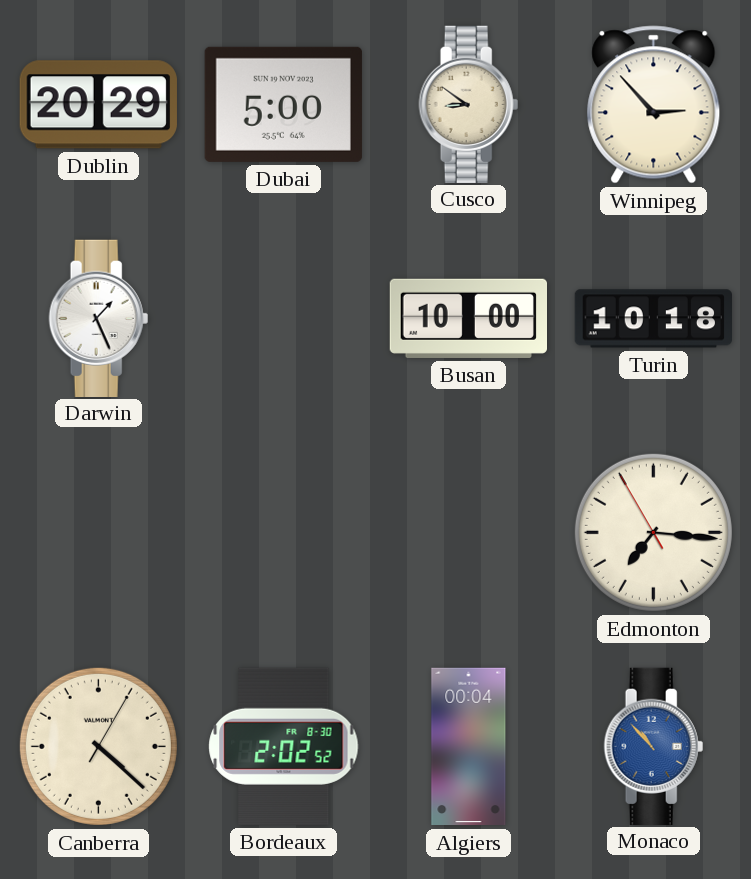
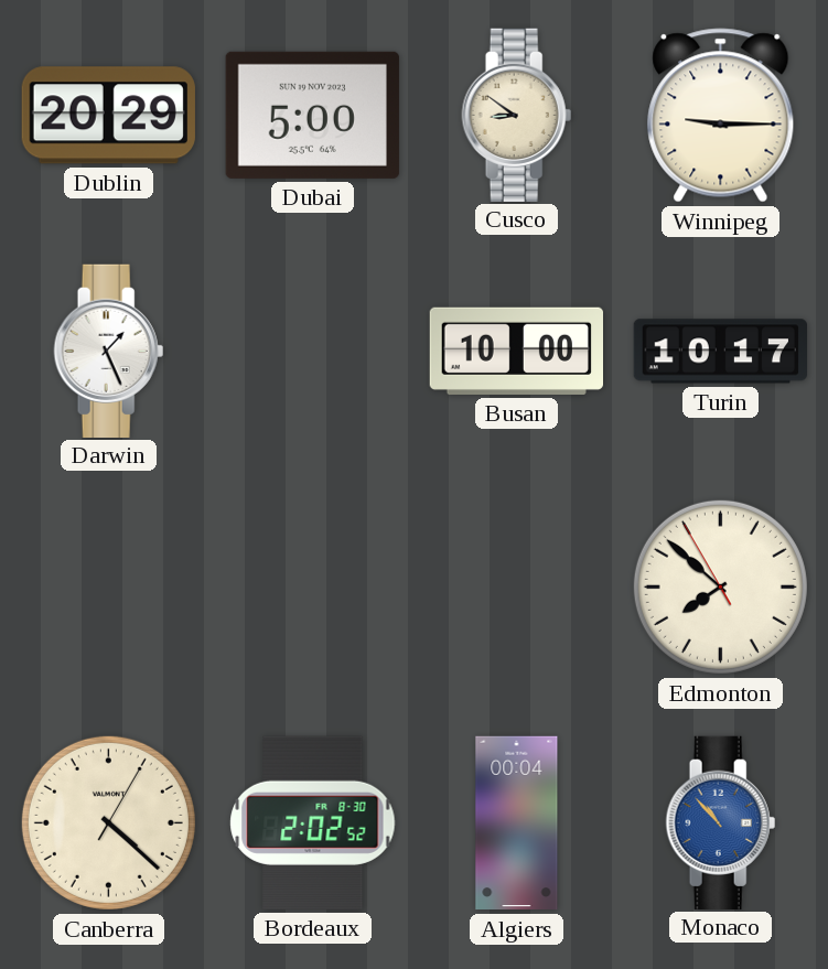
Winnipeg: 2:53 -> 9:15 (721, 116)
Turin: 10:18 -> 10:17 (720, 352)
Edmonton: 7:15 -> 7:51 (720, 586)
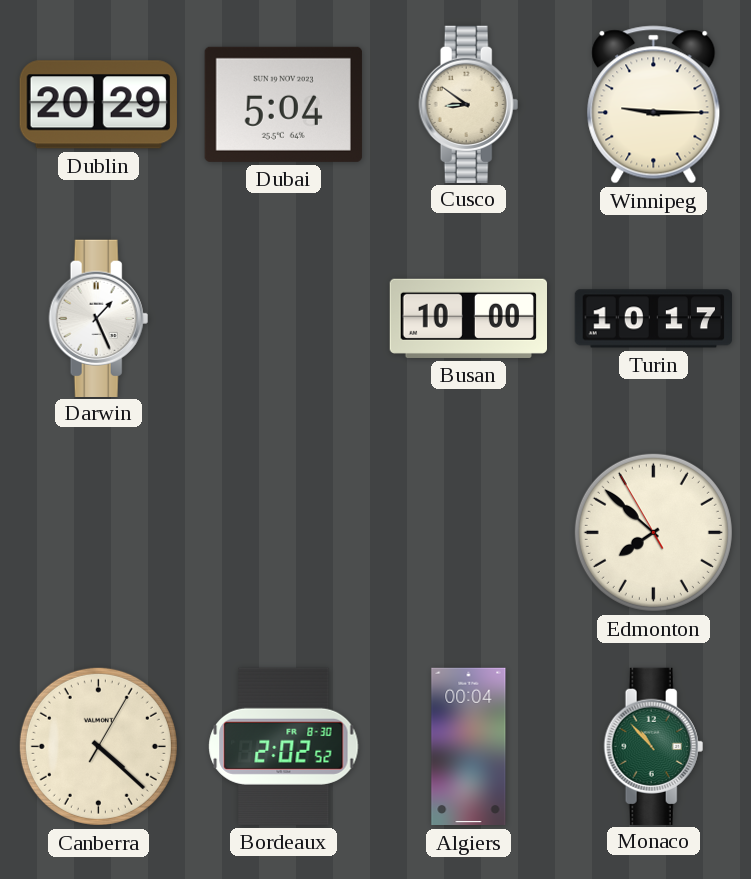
Dubai: 5:00 -> 5:04 (283, 104)
Monaco dial: blue -> green (654, 746)
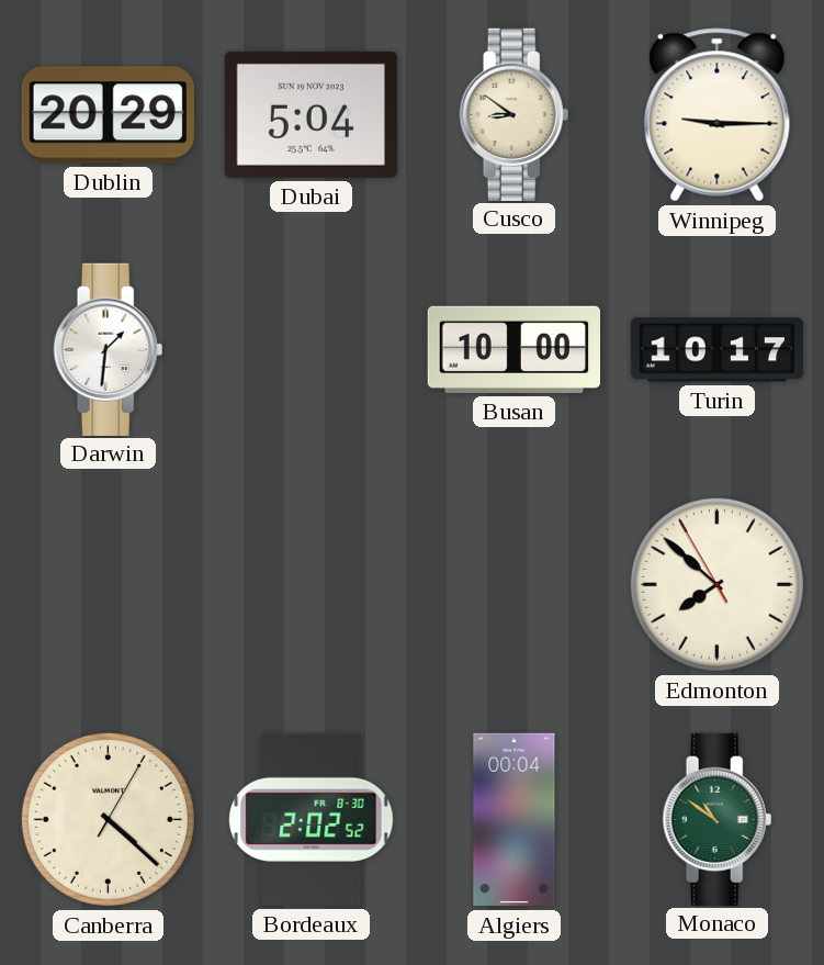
Darwin: 1:26 -> 1:31 (109, 349)
Monaco: 10:53 -> 10:51 (718, 819)
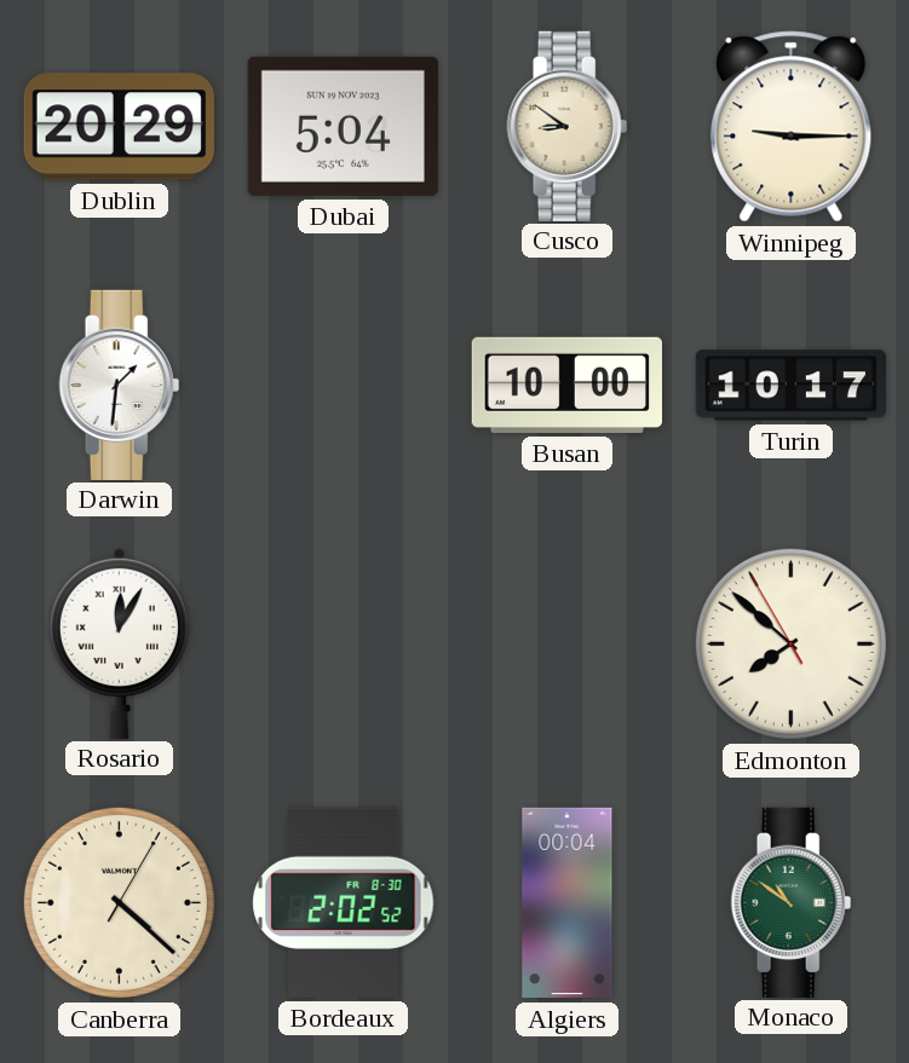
Rosario: none -> 12:05 (119, 642)
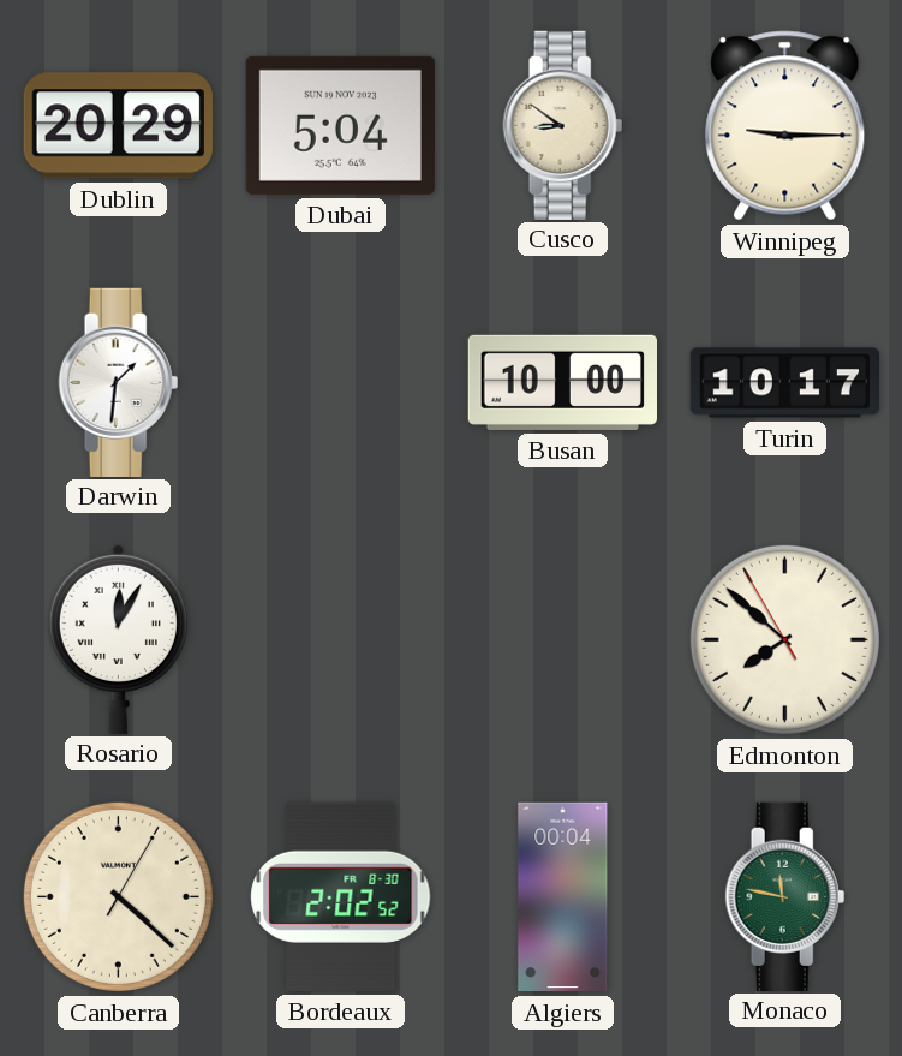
Monaco: 10:51 -> 11:47 (785, 896)
